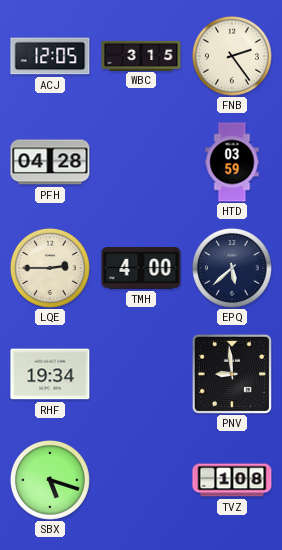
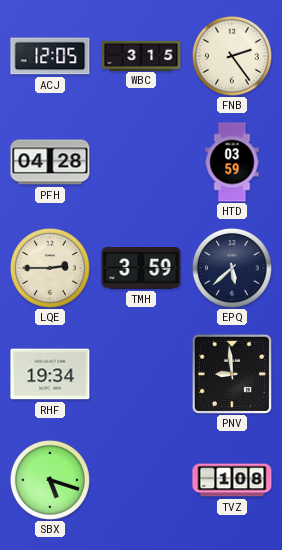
TMH: 4:00 -> 3:59 (141, 268)
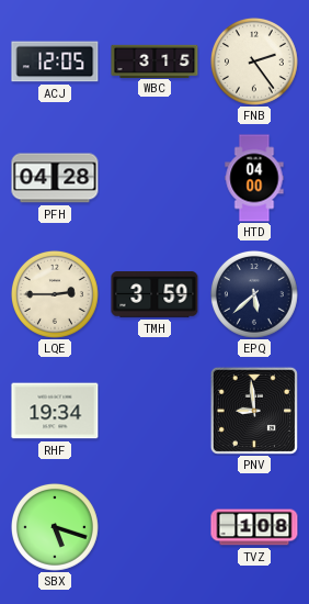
HTD: 03:59 -> 04:00 (254, 178)
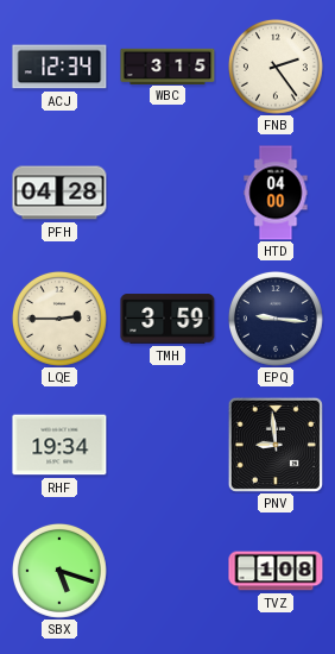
ACJ: 12:05 -> 12:34 (59, 67)
EPQ: 5:38 -> 9:16 (276, 319)
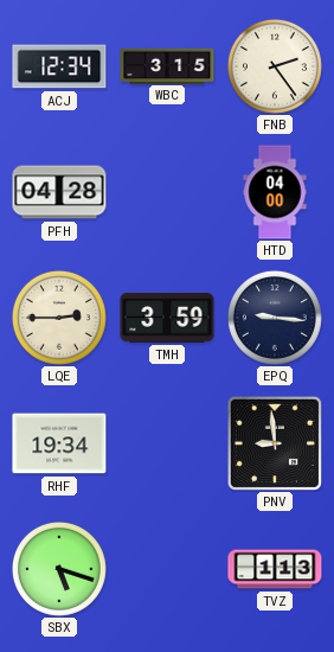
TVZ: 1:08 -> 1:13 (275, 569)
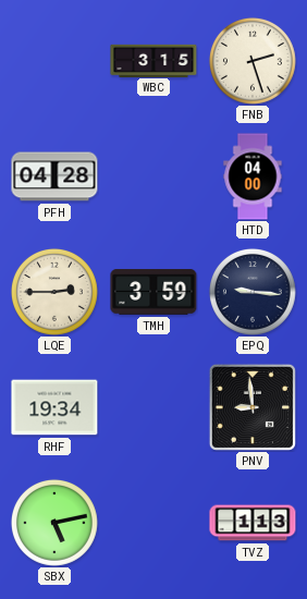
ACJ: 12:34 -> none (59, 66)
FNB: 2:24 -> 2:27 (253, 61)
SBX: 5:18 -> 5:13 (54, 523)
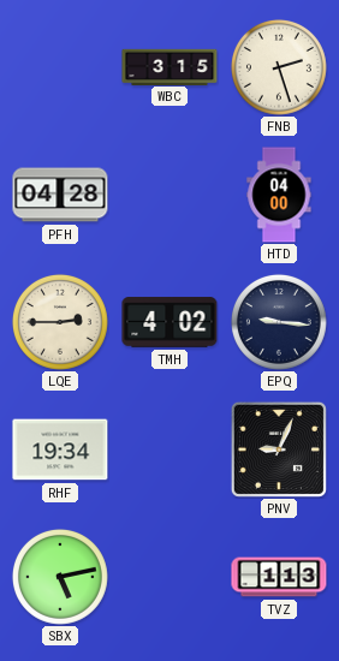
TMH: 3:59 -> 4:02 (169, 322)
PNV: 8:59 -> 9:04 (279, 449)
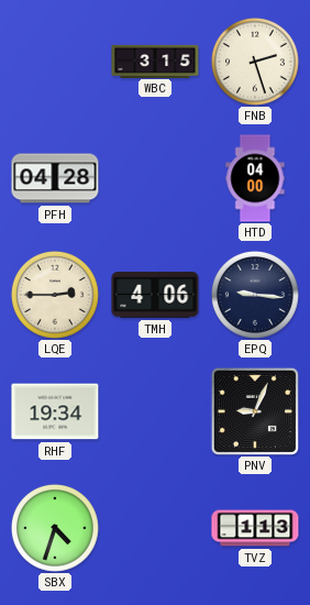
TMH: 4:02 -> 4:06 (155, 295)
SBX: 5:13 -> 4:33 (55, 528)
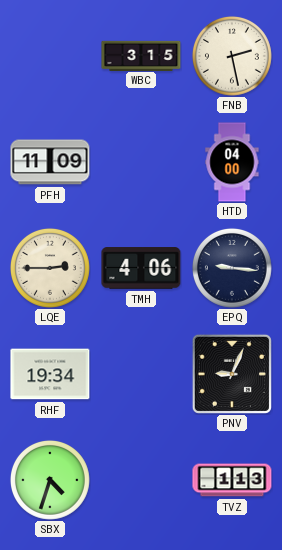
FNB: 2:27 -> 2:28 (232, 56)
PFH: 04:28 -> 11:09 (50, 162)
